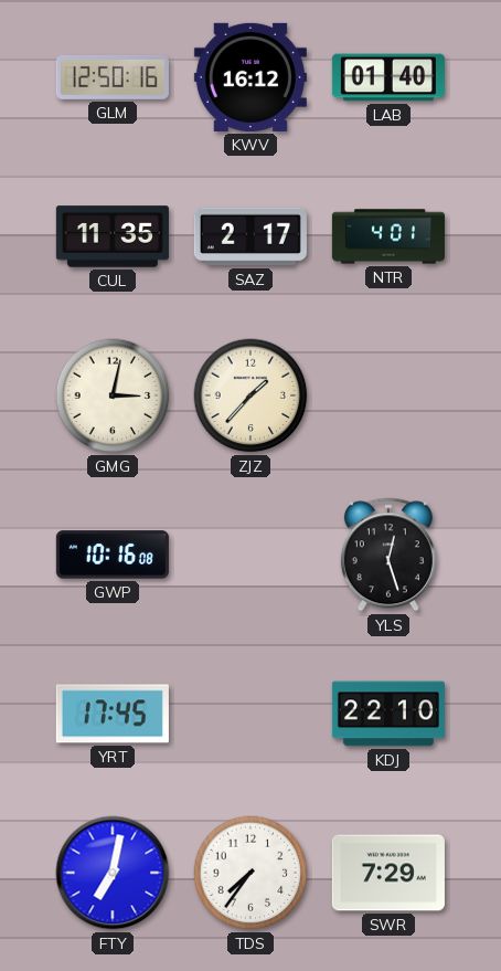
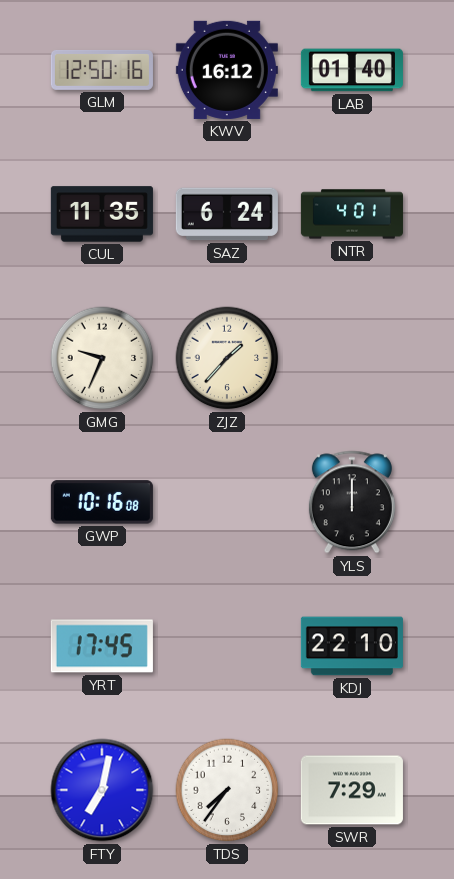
SAZ: 2:17 -> 6:24 (227, 214)
GMG: 3:02 -> 9:34 (102, 358)
YLS: 12:27 -> 12:00 (352, 502)
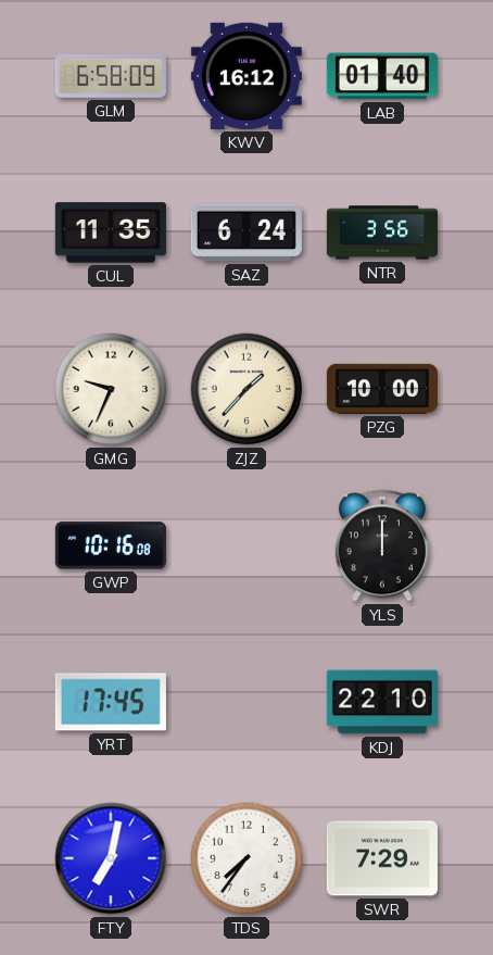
GLM: 12:50 -> 6:58 (111, 76)
NTR: 4:01 -> 3:56 (382, 233)
PZG: none -> 10:00 (382, 389)
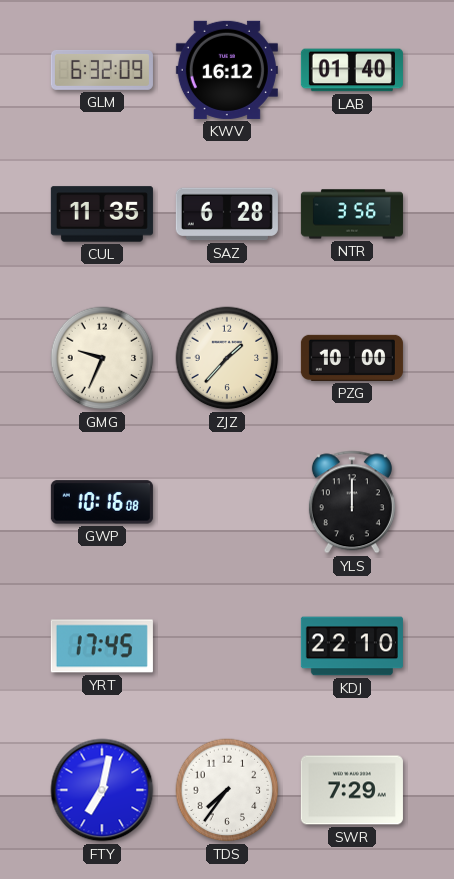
GLM: 6:58 -> 6:32 (102, 70)
SAZ: 6:24 -> 6:28 (227, 214)
